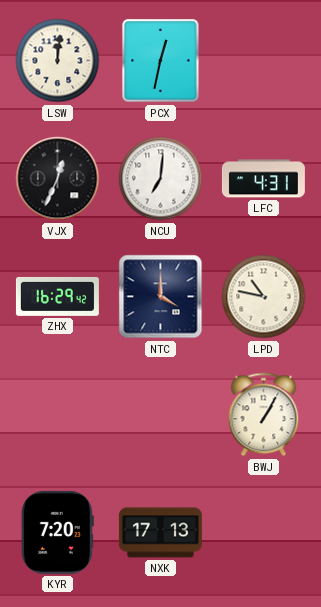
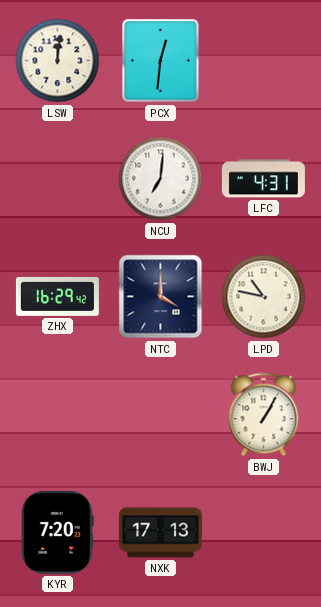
PCX: 12:32 -> 12:31 (161, 61)
VJX: 12:34 -> none (58, 179)
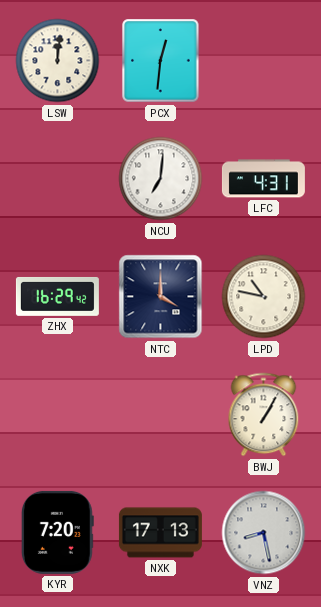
VNZ: none -> 8:28 (264, 533)
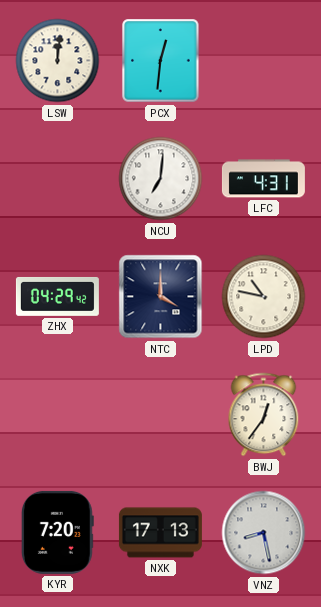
ZHX: 16:29 -> 04:29 (57, 296)
BWJ: 1:05 -> 12:36 (264, 415)
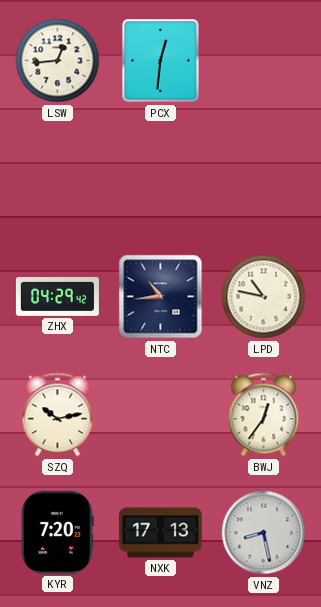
LSW: 12:01 -> 12:44 (58, 61)
NCU: 7:01 -> none (161, 179)
LFC: 4:31 -> none (263, 179)
NTC: 4:00 -> 10:44 (161, 297)
SZQ: none -> 10:13 (58, 415)
